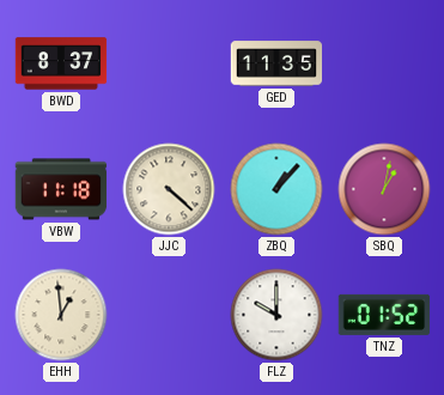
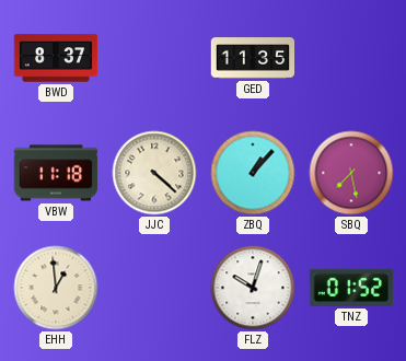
SBQ: 1:02 -> 7:28 (351, 173)
FLZ: 10:00 -> 10:03 (253, 288)
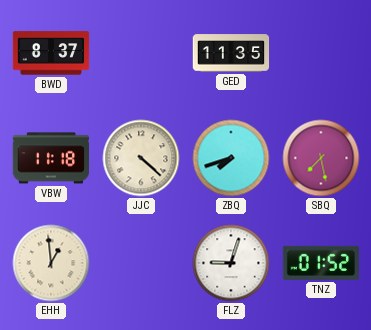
ZBQ: 1:07 -> 7:42 (231, 158)
FLZ: 10:03 -> 9:03 (231, 263)
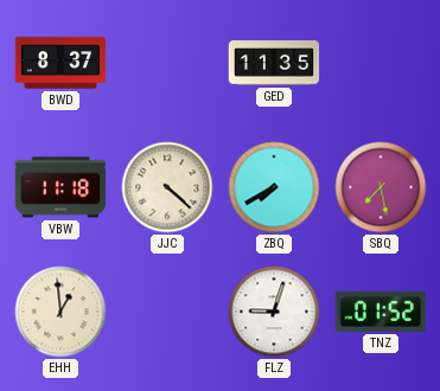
ZBQ: 7:42 -> 7:40 (274, 187)
